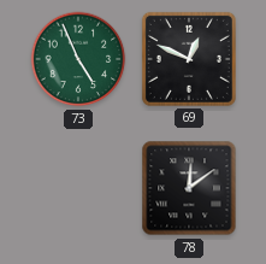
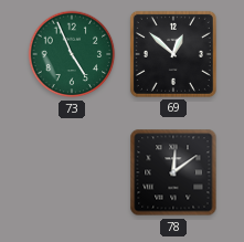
69: 12:49 -> 12:52 (173, 54)
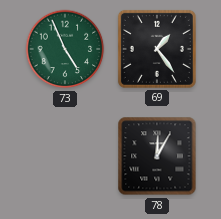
69: 12:52 -> 1:24 (157, 49)
78: 12:09 -> 12:05 (157, 156)
